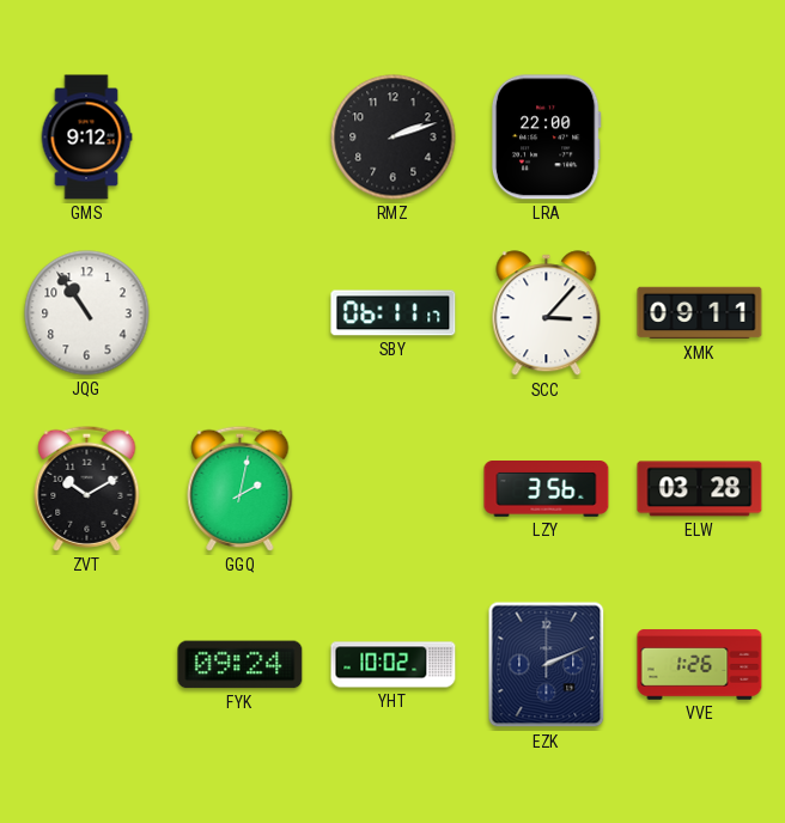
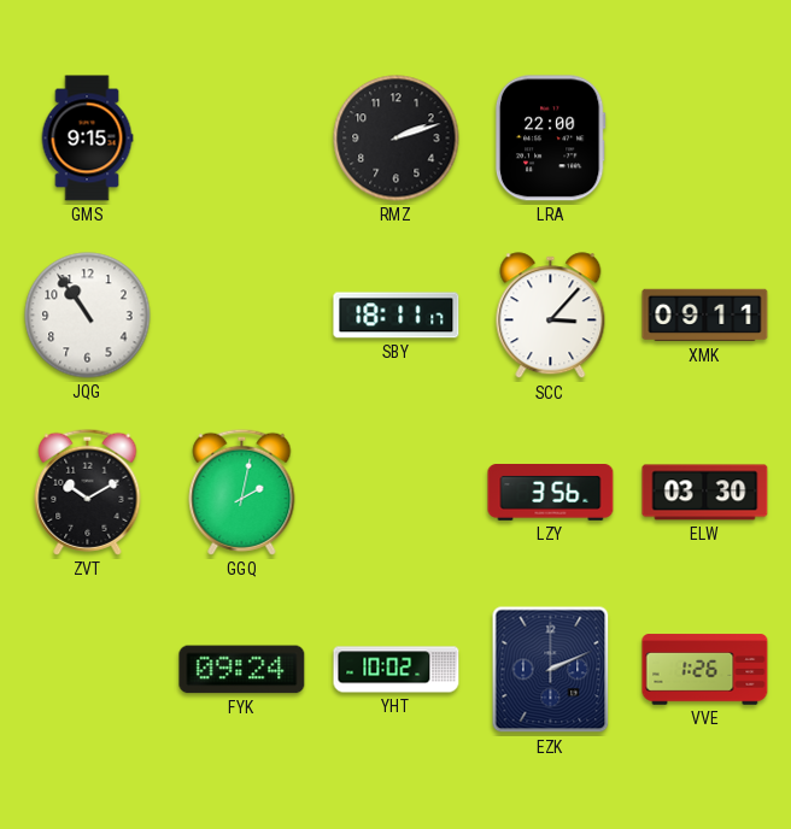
GMS: 9:12 -> 9:15 (87, 139)
SBY: 06:11 -> 18:11 (397, 316)
ELW: 03:28 -> 03:30 (705, 493)
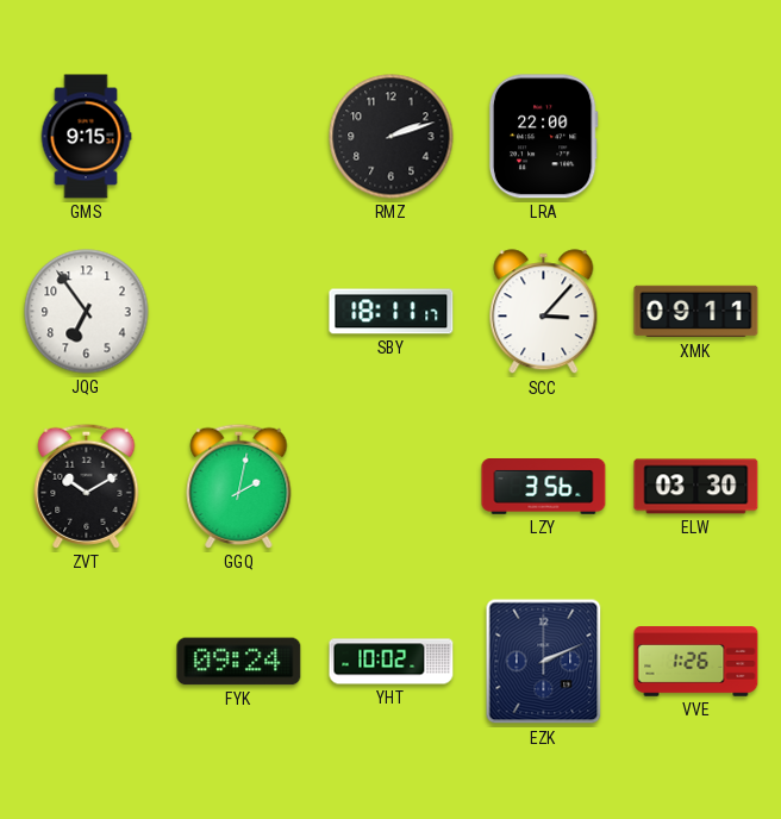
JQG: 10:54 -> 6:54 (87, 312)
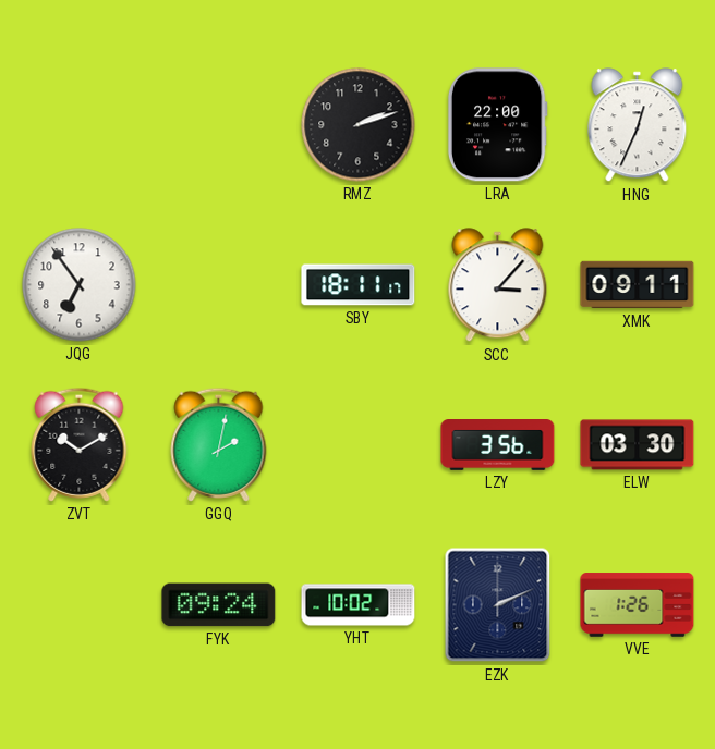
GMS: 9:15 -> none (86, 137)
HNG: none -> 12:34 (638, 125)
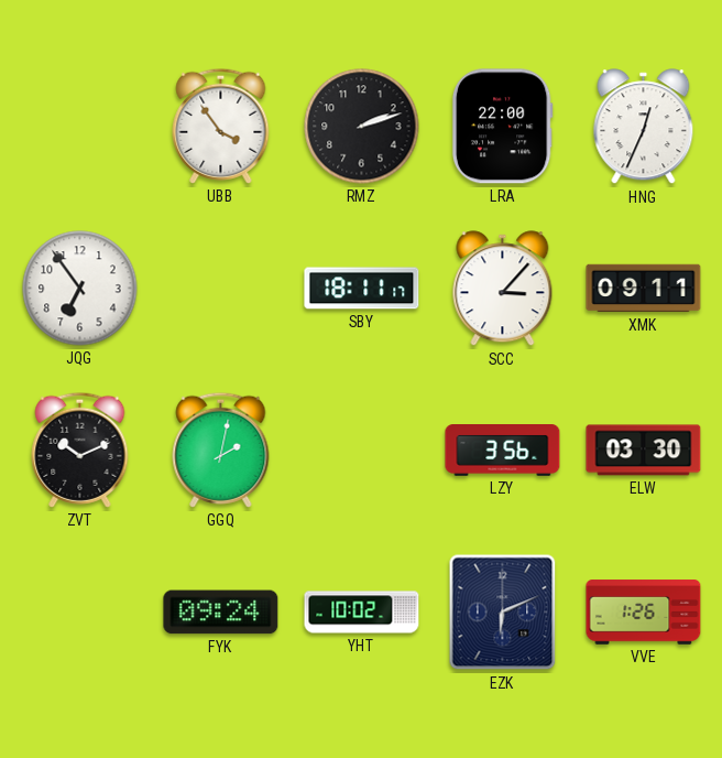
UBB: none -> 3:54 (221, 126)
ZVT: 10:10 -> 10:11 (80, 450)
EZK: 2:11 -> 6:11 (503, 613)
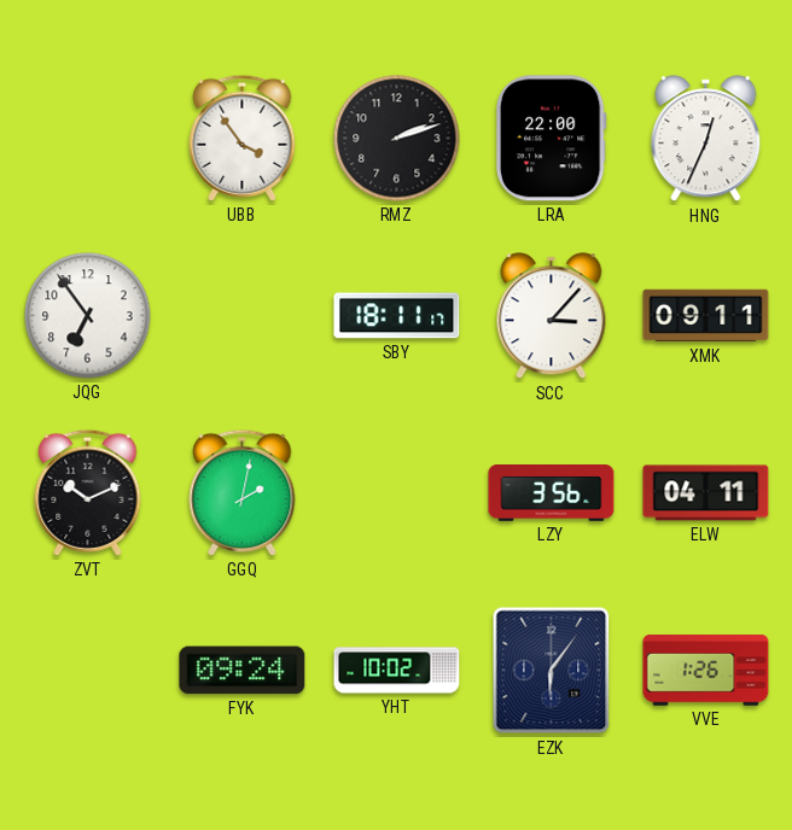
ELW: 03:30 -> 04:11 (706, 493)
EZK: 6:11 -> 6:06 (552, 671)
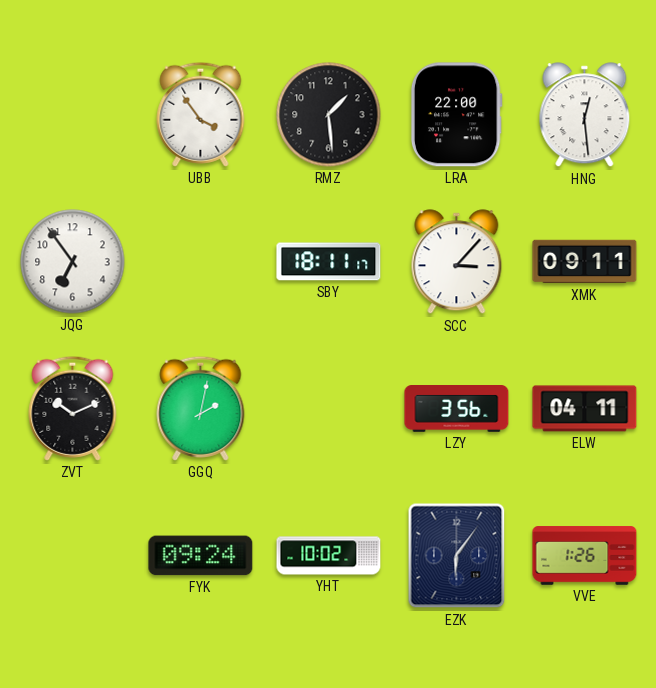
RMZ: 2:12 -> 1:29 (329, 115)
HNG: 12:34 -> 12:29 (585, 115)
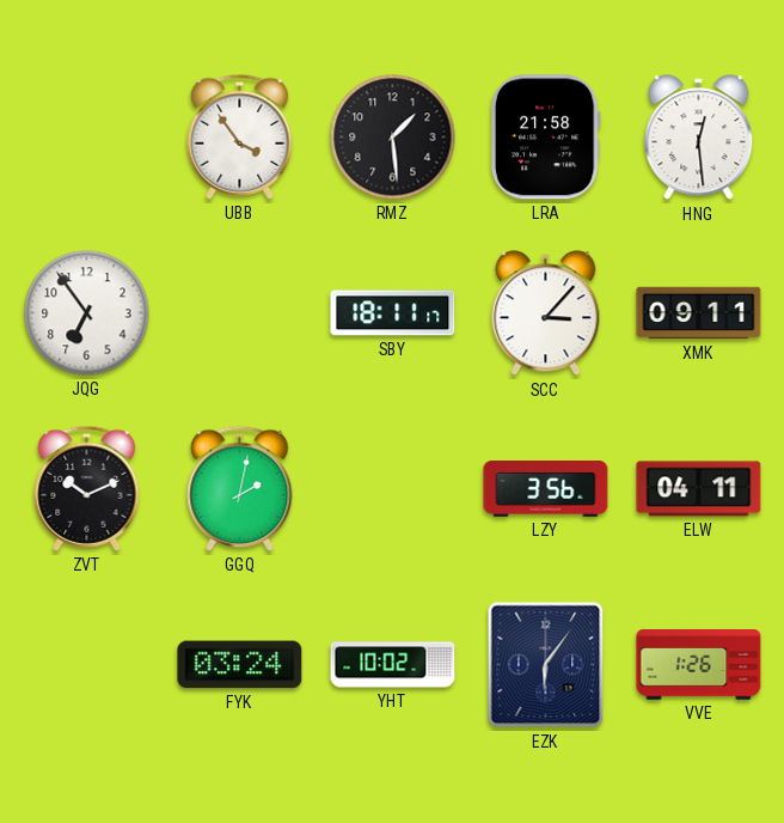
LRA: 22:00 -> 21:58 (545, 138)
FYK: 09:24 -> 03:24 (240, 665)
